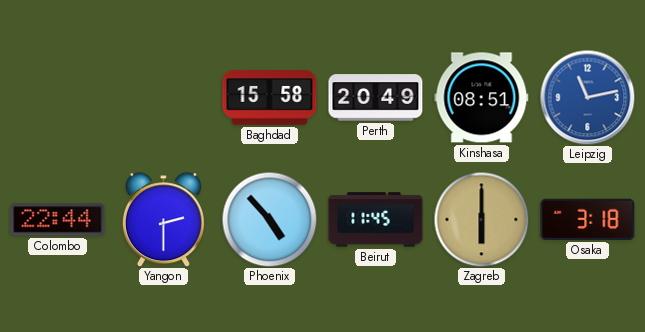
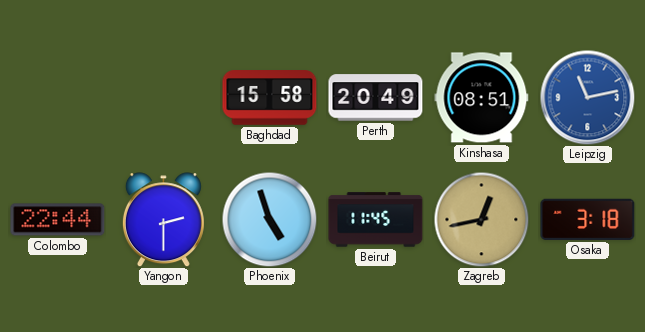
Phoenix: 4:53 -> 4:57 (269, 219)
Zagreb: 6:00 -> 12:43 (481, 219)
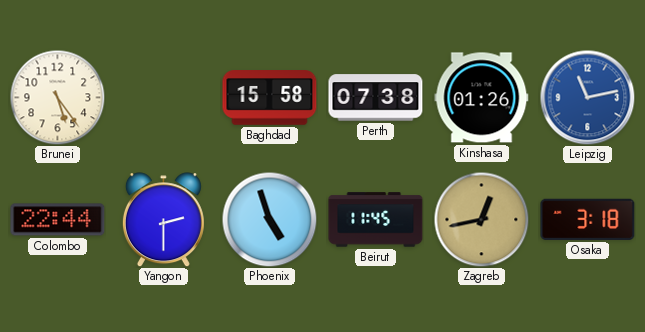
Brunei: none -> 5:24 (57, 97)
Perth: 20:49 -> 07:38 (376, 98)
Kinshasa: 08:51 -> 01:26 (482, 98)
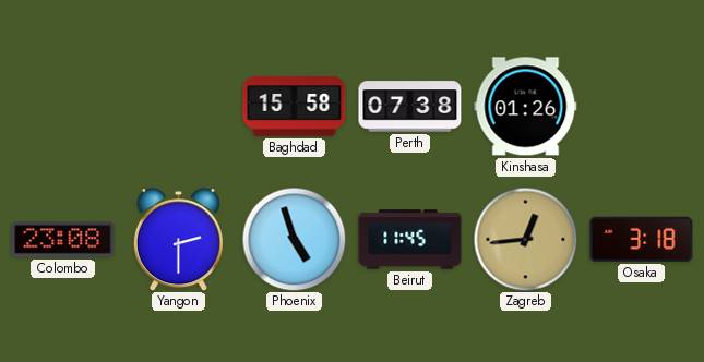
Brunei: 5:24 -> none (57, 97)
Leipzig: 11:13 -> none (587, 97)
Colombo: 22:44 -> 23:08 (63, 240)
Zagreb: 12:43 -> 12:44 (525, 239)
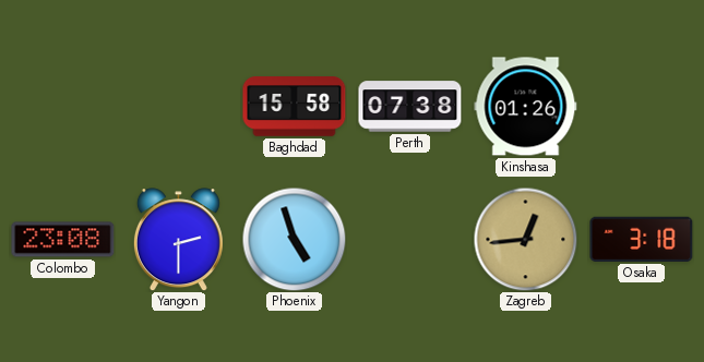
Beirut: 11:45 -> none (410, 240)
